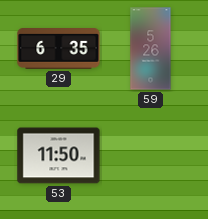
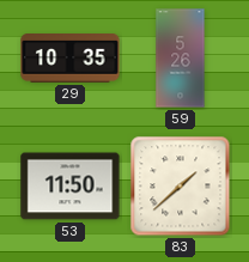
29: 6:35 -> 10:35 (71, 59)
83: none -> 1:38 (181, 187)
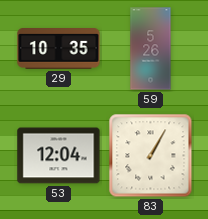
53: 11:50 -> 12:04 (59, 156)
83: 1:38 -> 1:05 (151, 156)
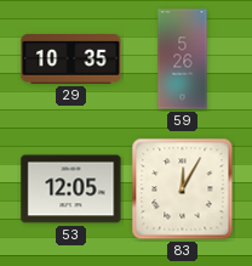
53: 12:04 -> 12:05 (71, 189)
83: 1:05 -> 12:05 (183, 189)
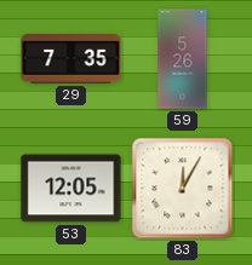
29: 10:35 -> 7:35 (71, 59)
